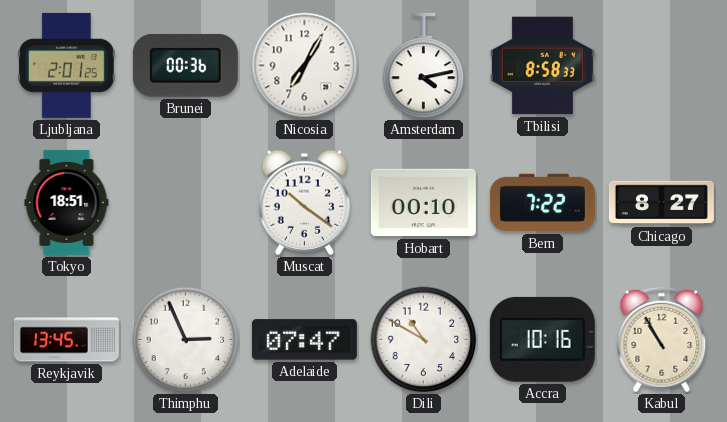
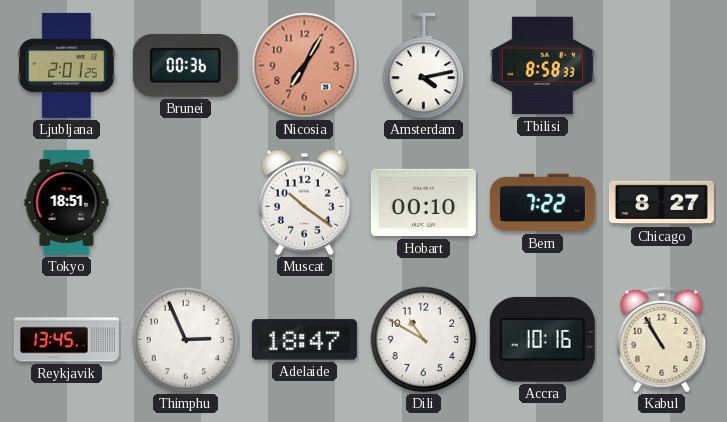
Nicosia dial: white -> salmon (305, 66)
Adelaide: 07:47 -> 18:47 (304, 340)
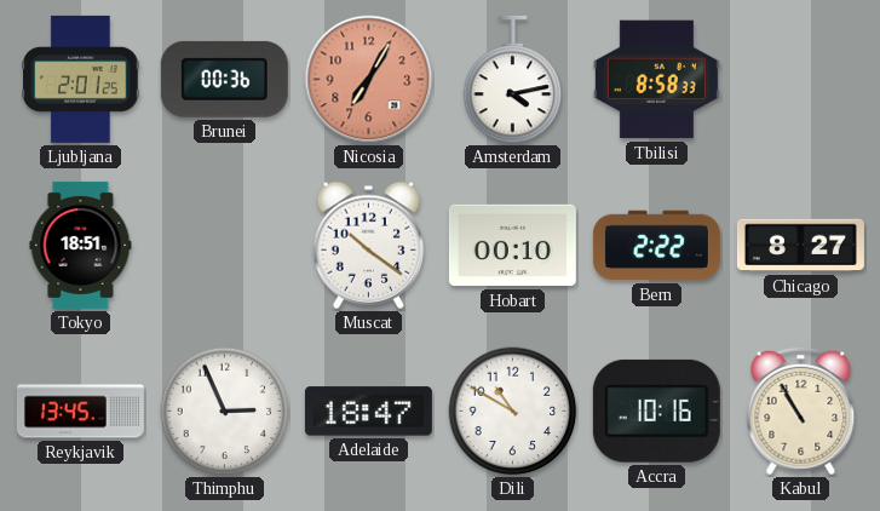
Bern: 7:22 -> 2:22 (656, 246)
